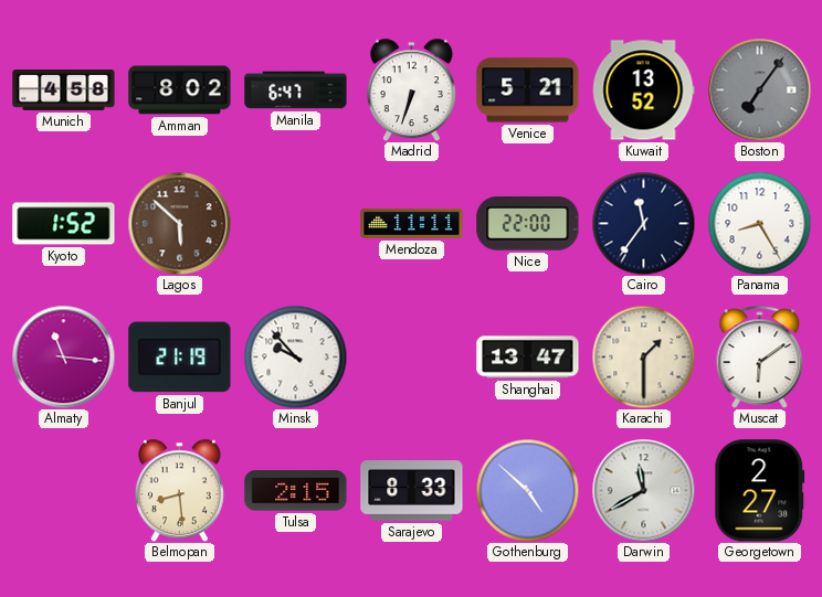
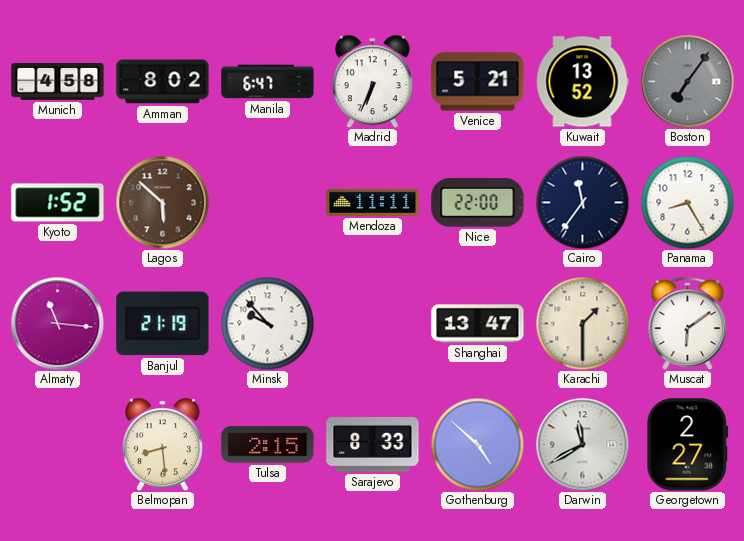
Madrid: 6:33 -> 6:34 (372, 81)
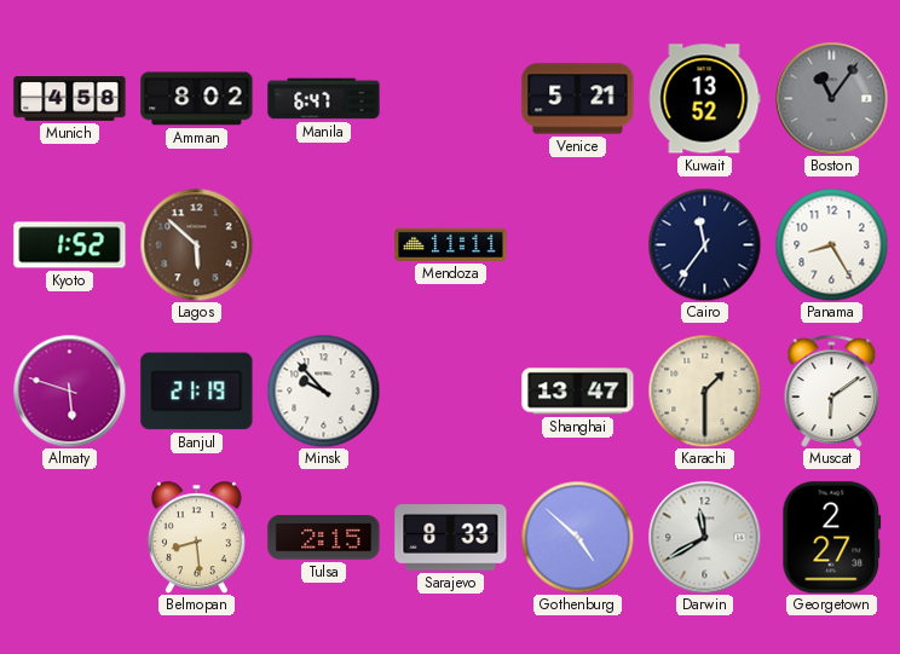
Madrid: 6:34 -> none (372, 81)
Boston: 7:06 -> 11:06 (831, 98)
Nice: 22:00 -> none (478, 203)
Almaty: 11:16 -> 5:48 (69, 390)
